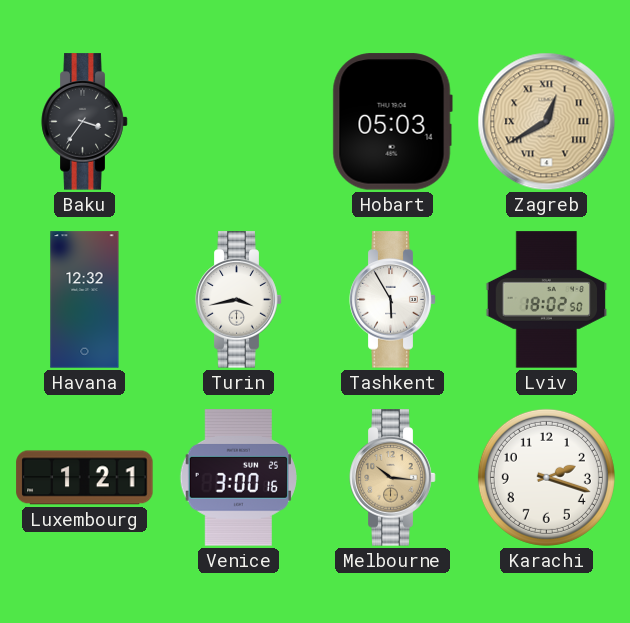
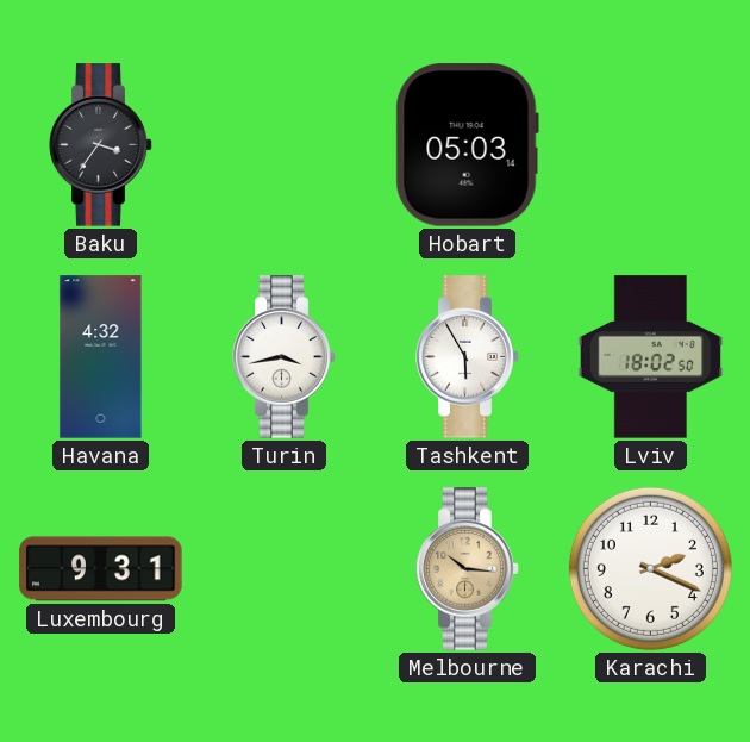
Zagreb: 12:40 -> none (547, 122)
Havana: 12:32 -> 4:32 (101, 357)
Luxembourg: 1:21 -> 9:31 (101, 569)
Venice: 3:00 -> none (238, 478)
Karachi: 2:18 -> 2:19 (650, 568)
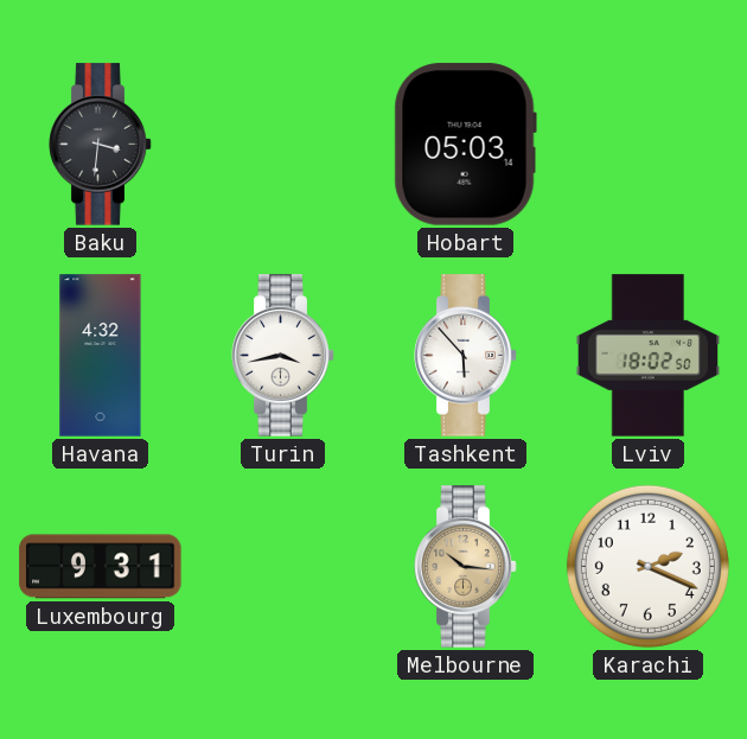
Baku: 3:36 -> 3:31 (101, 145)
Tashkent: 5:55 -> 5:53 (466, 356)
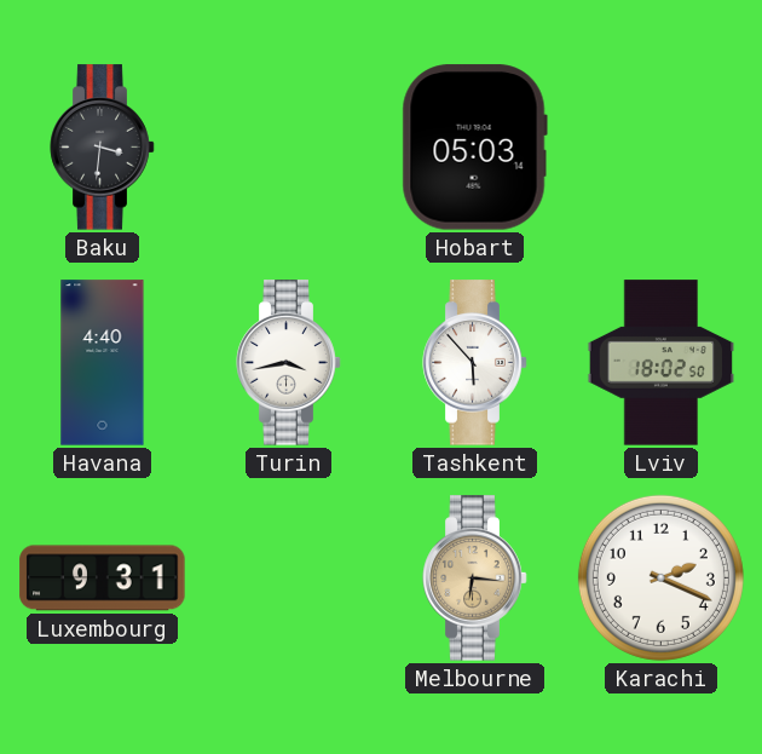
Havana: 4:32 -> 4:40 (103, 363)
Melbourne: 10:16 -> 6:16 (475, 579)
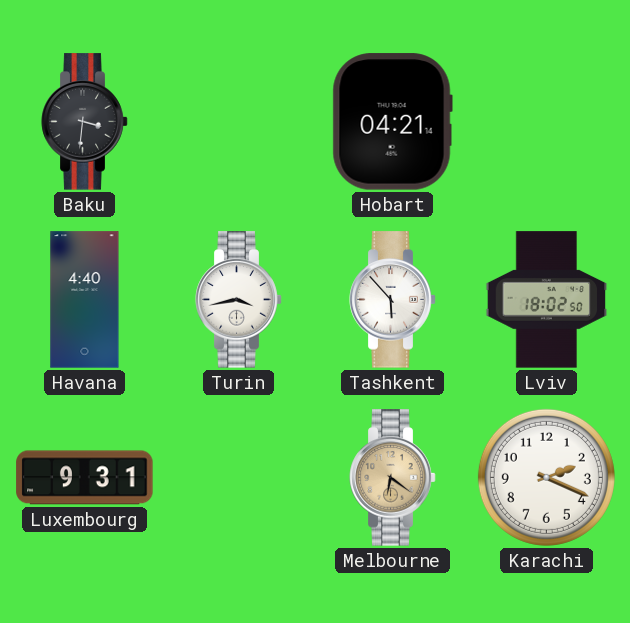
Hobart: 05:03 -> 04:21 (392, 122)
Melbourne: 6:16 -> 6:21 (393, 478)
